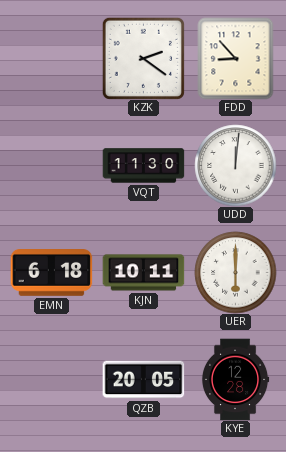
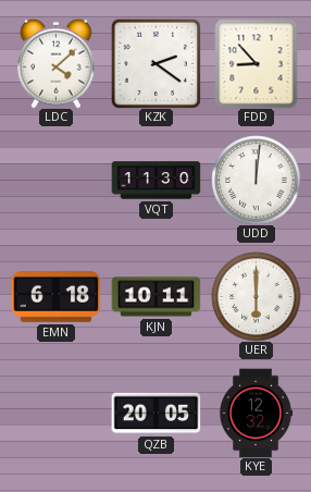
LDC: none -> 4:08 (57, 63)
KYE: 12:28 -> 12:32 (256, 413)
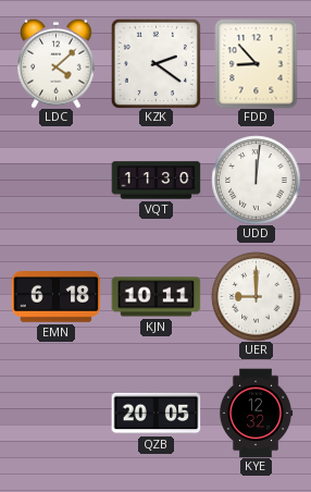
UER: 6:00 -> 9:00 (256, 296)
